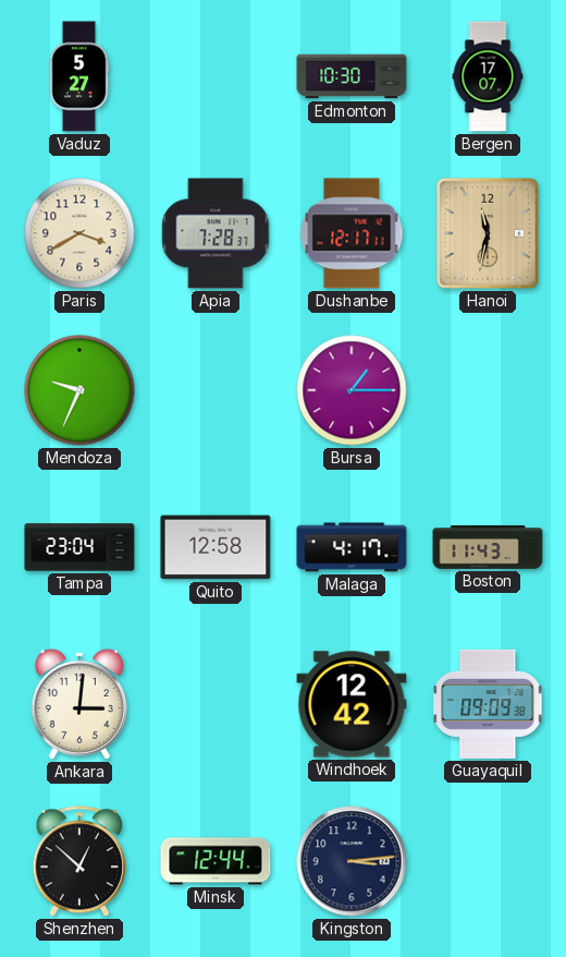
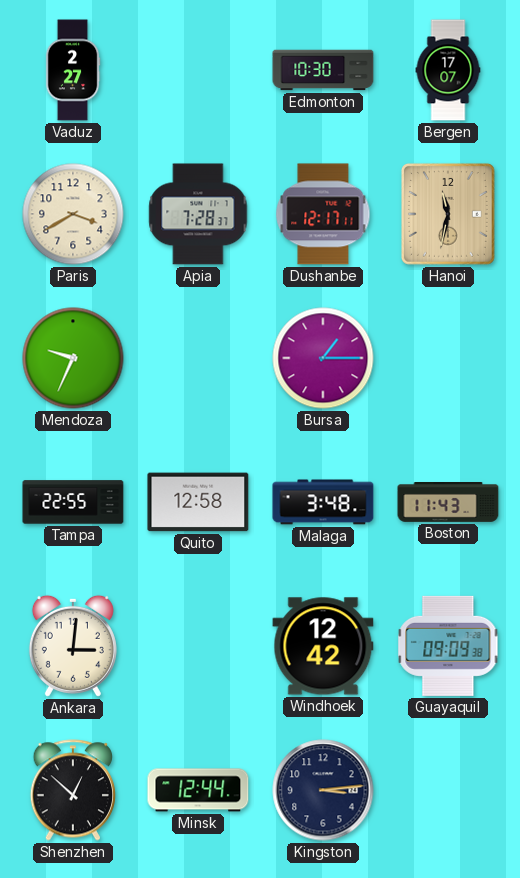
Vaduz: 5:27 -> 2:27 (73, 70)
Tampa: 23:04 -> 22:55 (73, 502)
Malaga: 4:17 -> 3:48 (323, 502)
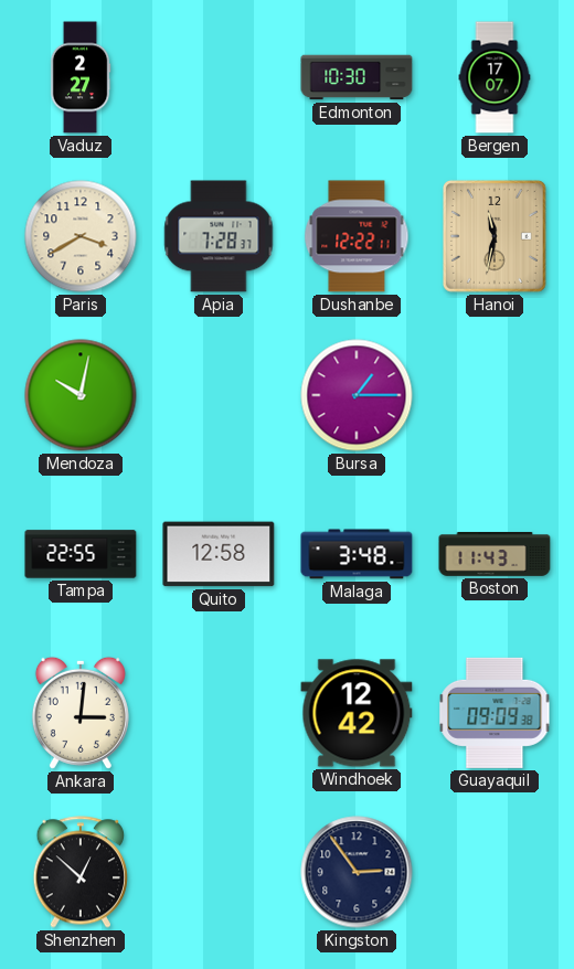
Dushanbe: 12:17 -> 12:22 (357, 236)
Mendoza: 9:34 -> 10:02 (81, 395)
Minsk: 12:44 -> none (198, 790)
Kingston: 3:14 -> 2:54 (357, 872)
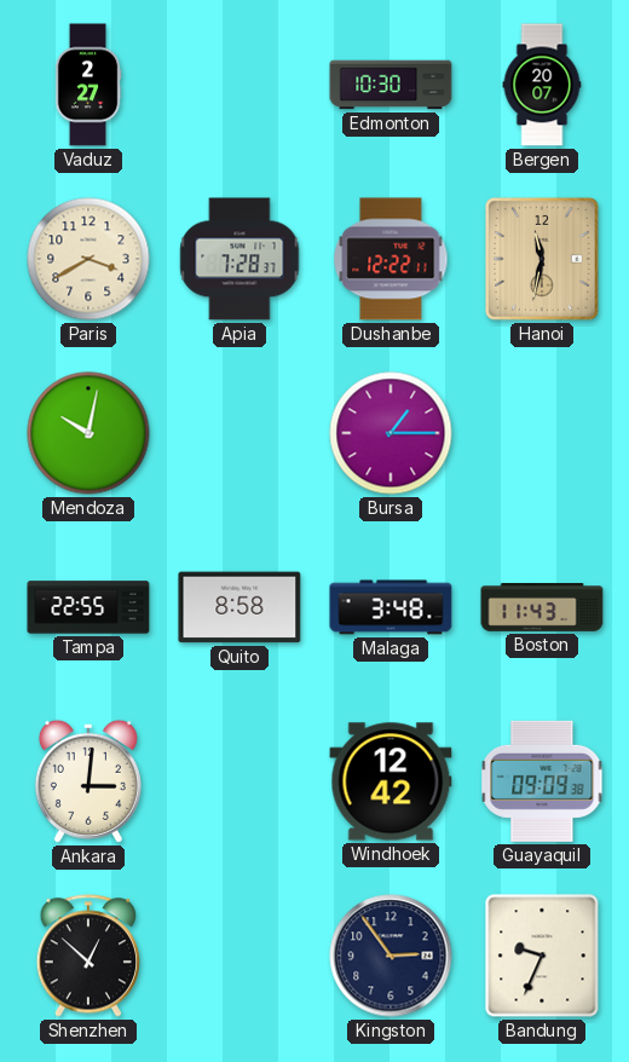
Bergen: 17:07 -> 20:07 (542, 85)
Quito: 12:58 -> 8:58 (240, 607)
Bandung: none -> 9:34 (542, 956)
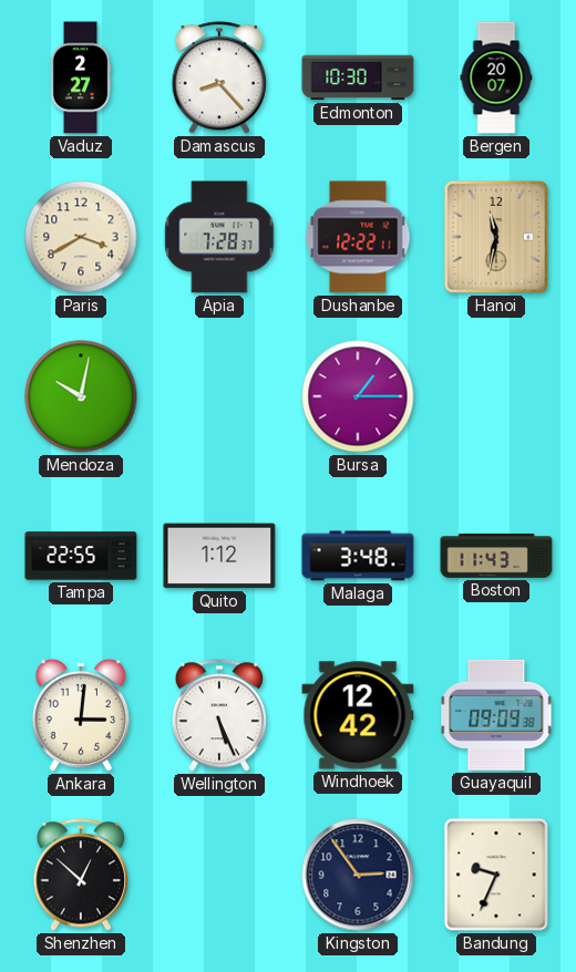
Damascus: none -> 8:23 (218, 77)
Quito: 8:58 -> 1:12 (219, 556)
Wellington: none -> 5:26 (218, 715)
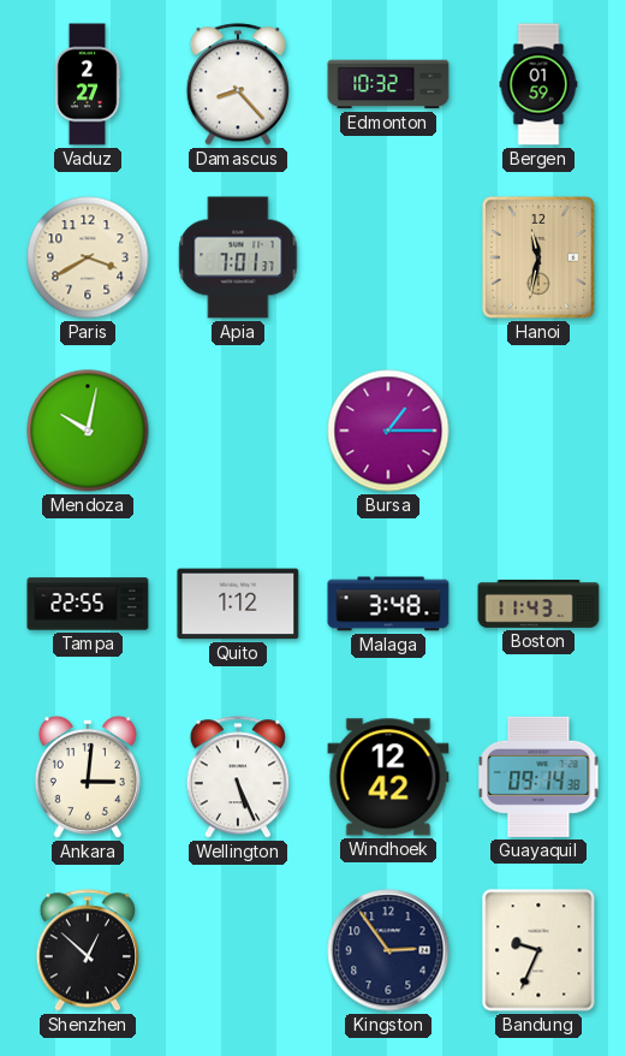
Edmonton: 10:30 -> 10:32 (388, 84)
Bergen: 20:07 -> 01:59 (538, 84)
Apia: 7:28 -> 7:01 (238, 257)
Dushanbe: 12:22 -> none (358, 237)
Guayaquil: 09:09 -> 09:14 (538, 777)
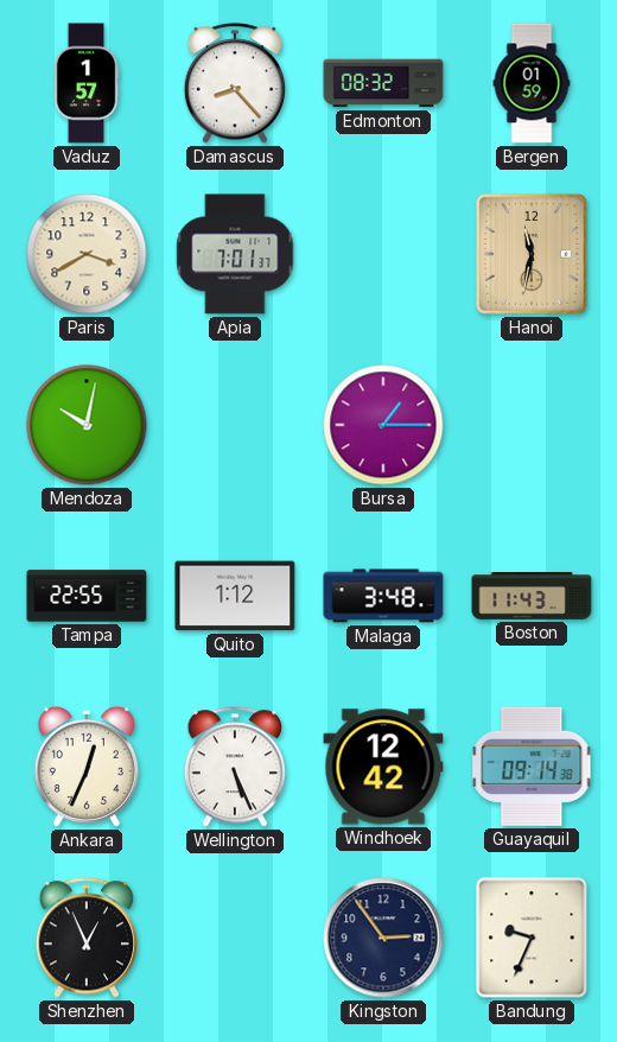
Vaduz: 2:27 -> 1:57 (87, 83)
Edmonton: 10:32 -> 08:32 (383, 83)
Ankara: 3:01 -> 12:34 (87, 767)
Shenzhen: 12:52 -> 12:56 (85, 938)
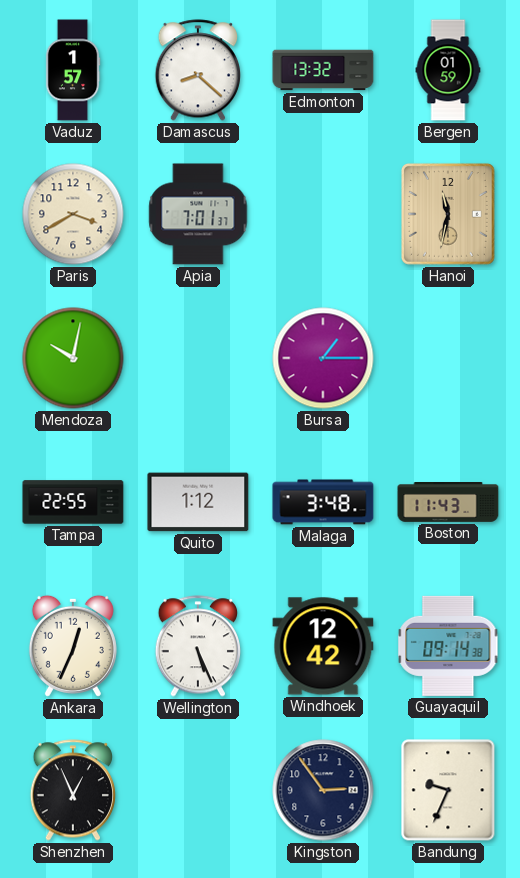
Damascus: 8:23 -> 8:22 (197, 70)
Edmonton: 08:32 -> 13:32 (323, 70)
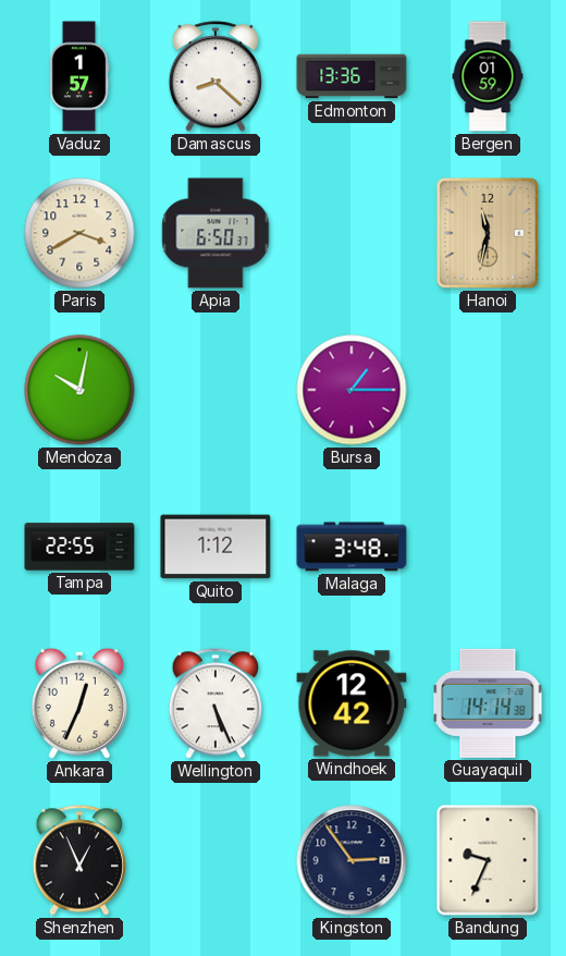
Edmonton: 13:32 -> 13:36 (352, 76)
Apia: 7:01 -> 6:50 (216, 233)
Boston: 11:43 -> none (448, 503)
Guayaquil: 09:14 -> 14:14 (488, 703)
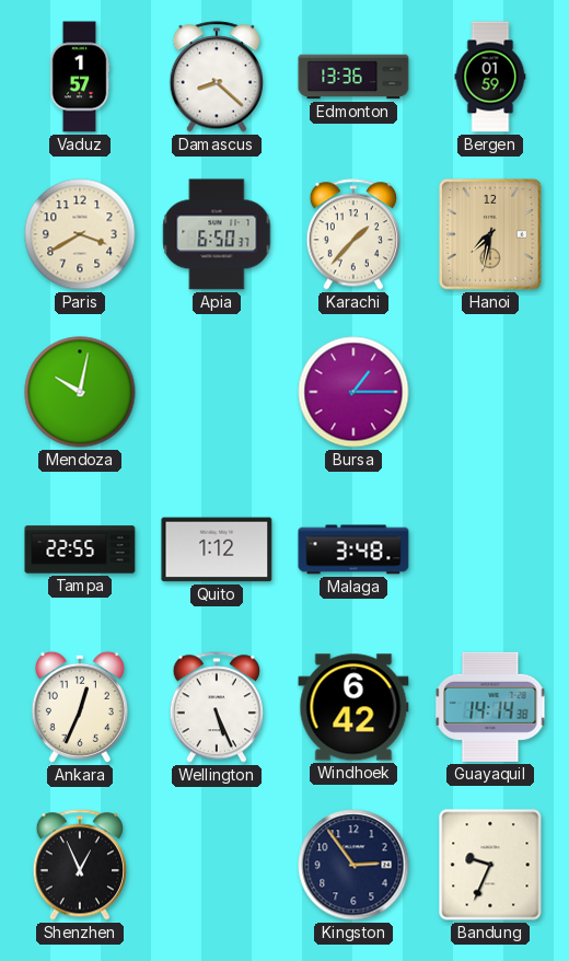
Karachi: none -> 1:37 (352, 234)
Hanoi: 11:32 -> 7:32 (490, 234)
Windhoek: 12:42 -> 6:42 (353, 707)
